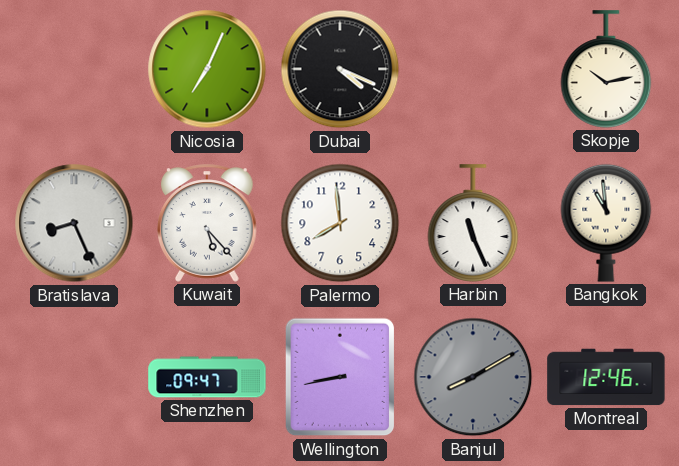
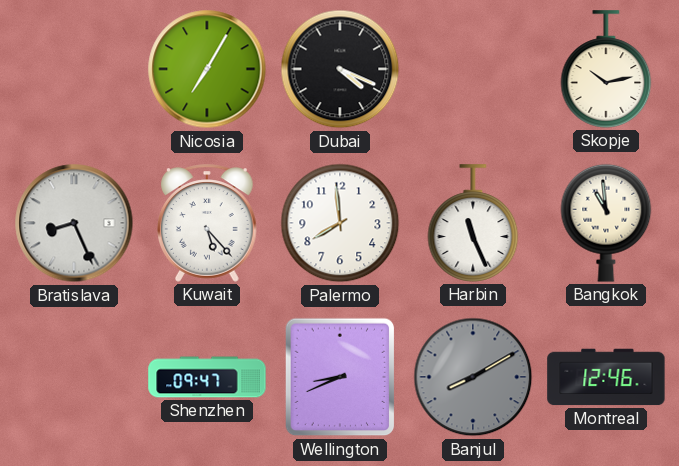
Nicosia: 7:04 -> 7:05 (207, 69)
Wellington: 8:43 -> 8:41 (340, 377)
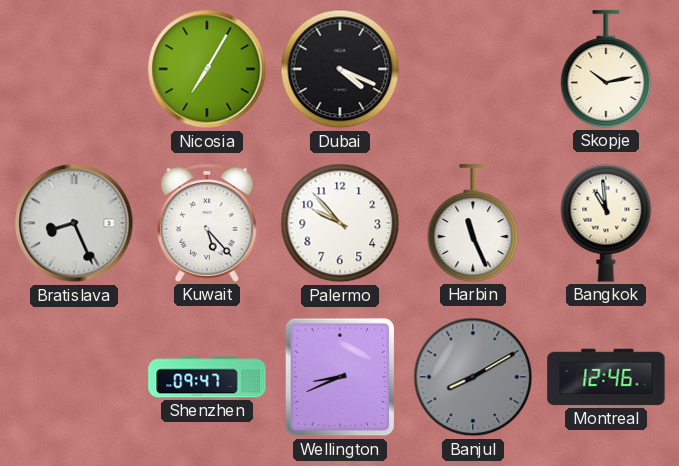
Palermo: 7:59 -> 9:53 (340, 223)
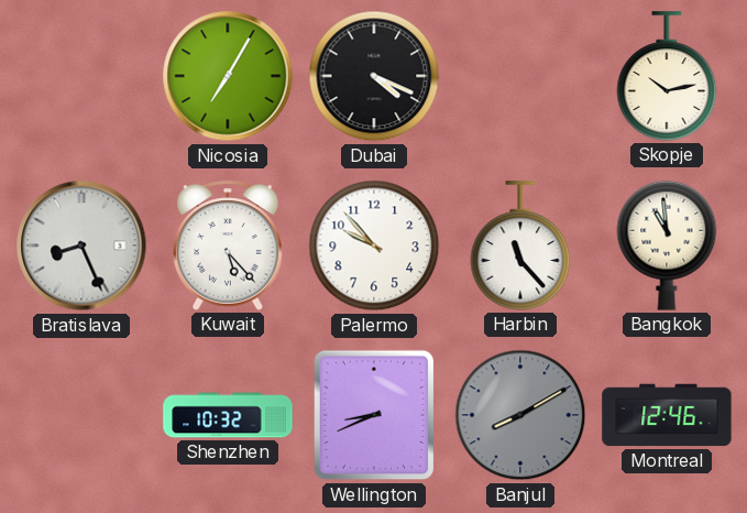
Harbin: 11:26 -> 11:23 (520, 245)
Shenzhen: 09:47 -> 10:32 (228, 415)
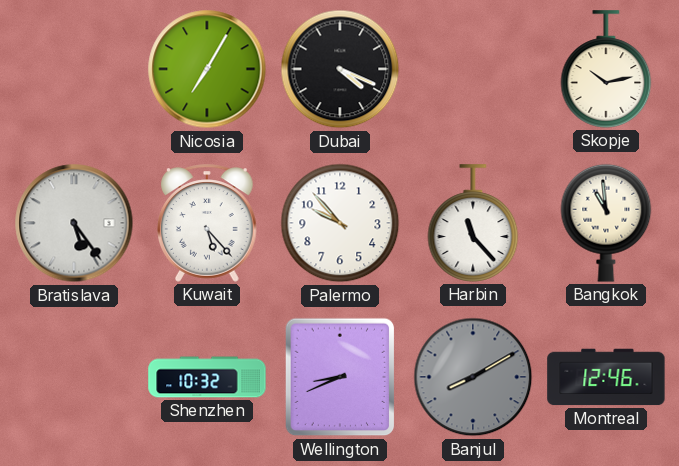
Bratislava: 8:26 -> 5:24 (74, 223)
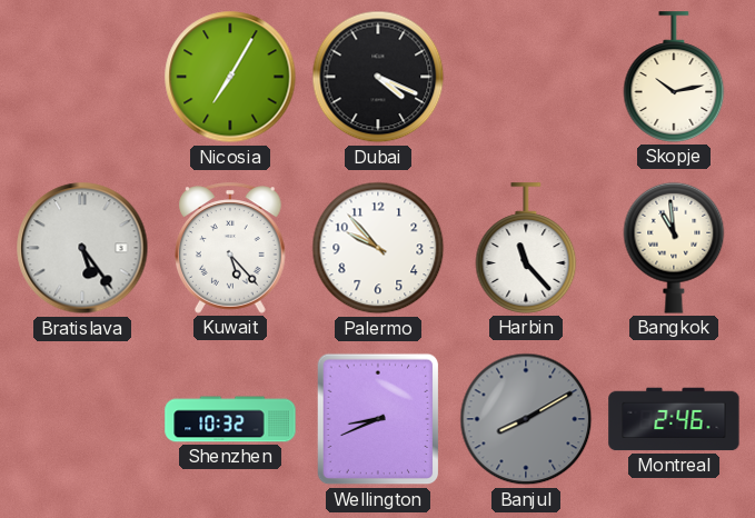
Montreal: 12:46 -> 2:46 (674, 419)
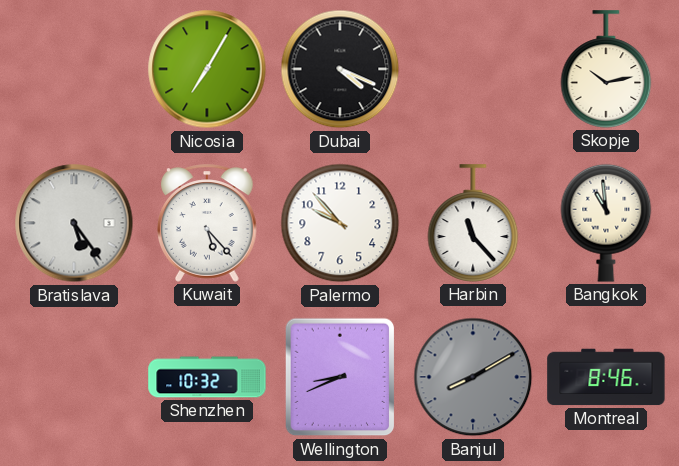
Montreal: 2:46 -> 8:46 (606, 377)
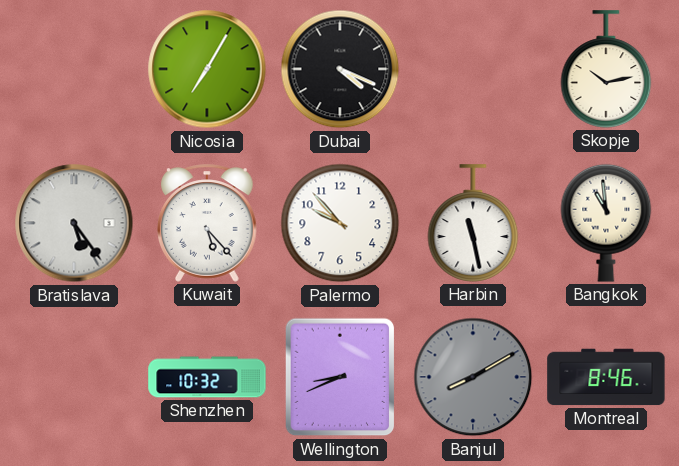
Harbin: 11:23 -> 11:28 (473, 223)
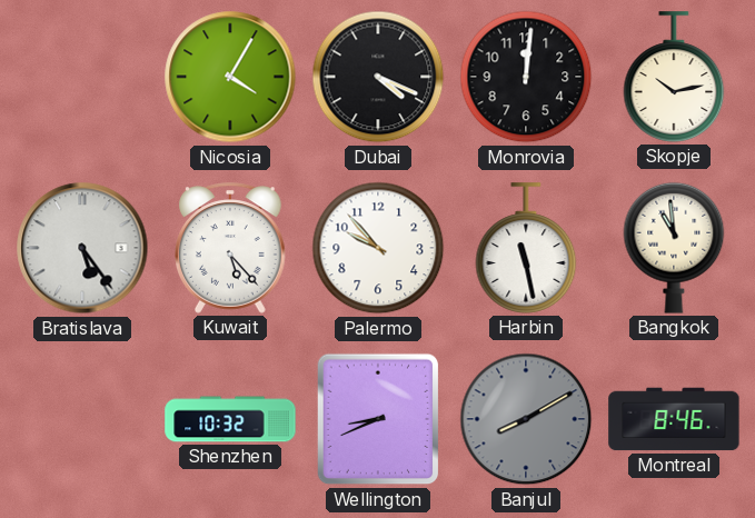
Nicosia: 7:05 -> 4:05 (230, 77)
Monrovia: none -> 12:01 (526, 77)
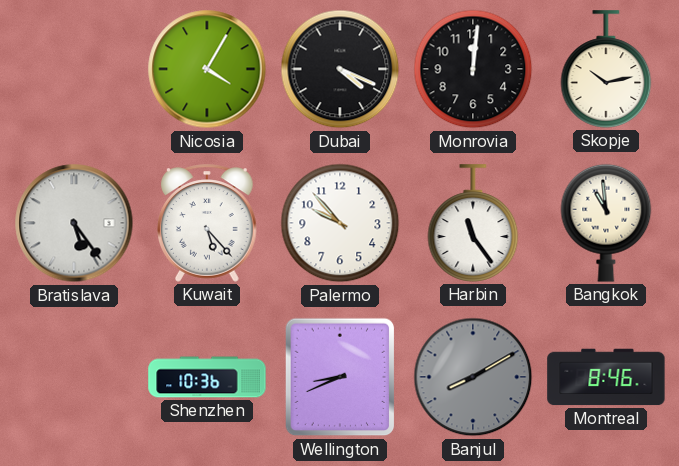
Harbin: 11:28 -> 11:24 (473, 223)
Shenzhen: 10:32 -> 10:36 (207, 377)
